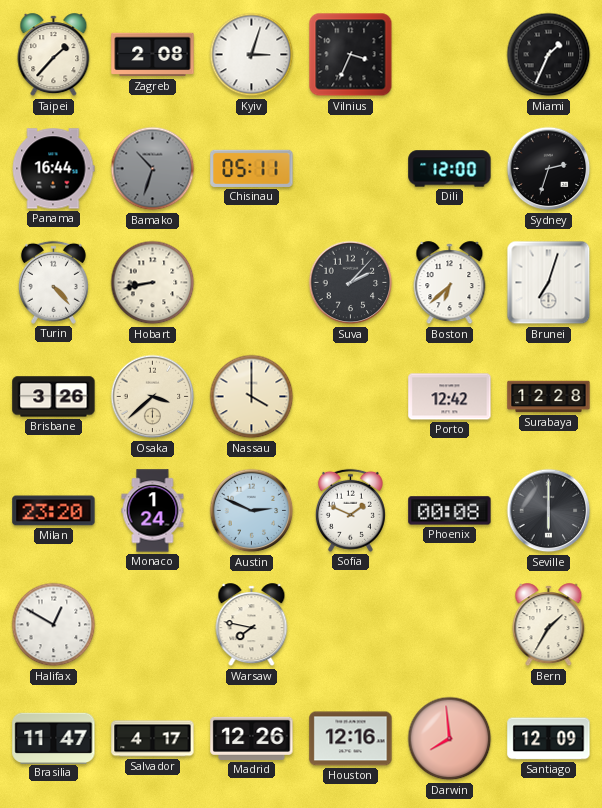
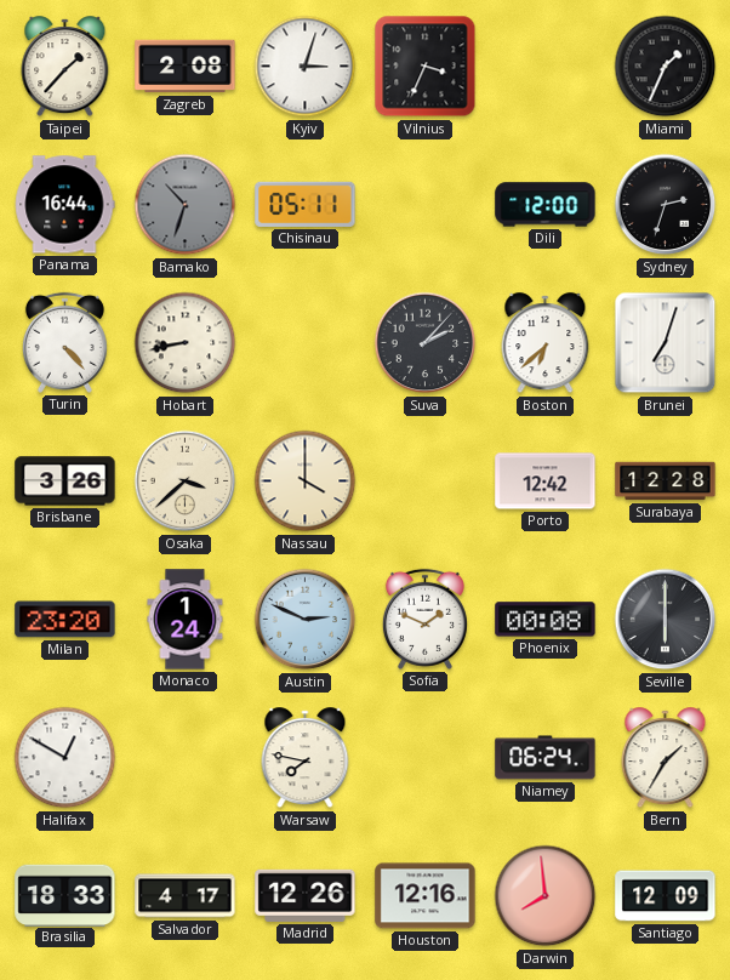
Niamey: none -> 06:24 (546, 758)
Brasilia: 11:47 -> 18:33 (65, 895)
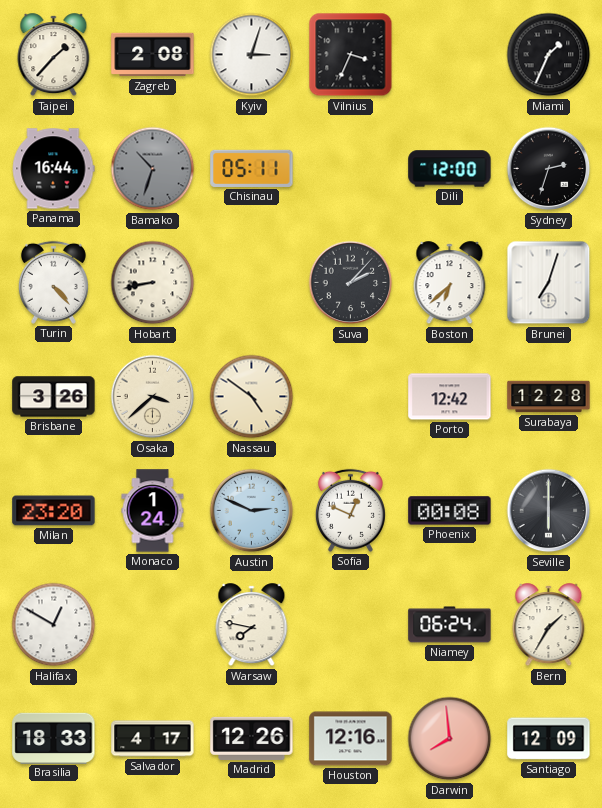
Nassau: 4:00 -> 4:51 (252, 397)
Sofia: 1:49 -> 12:49 (350, 510)
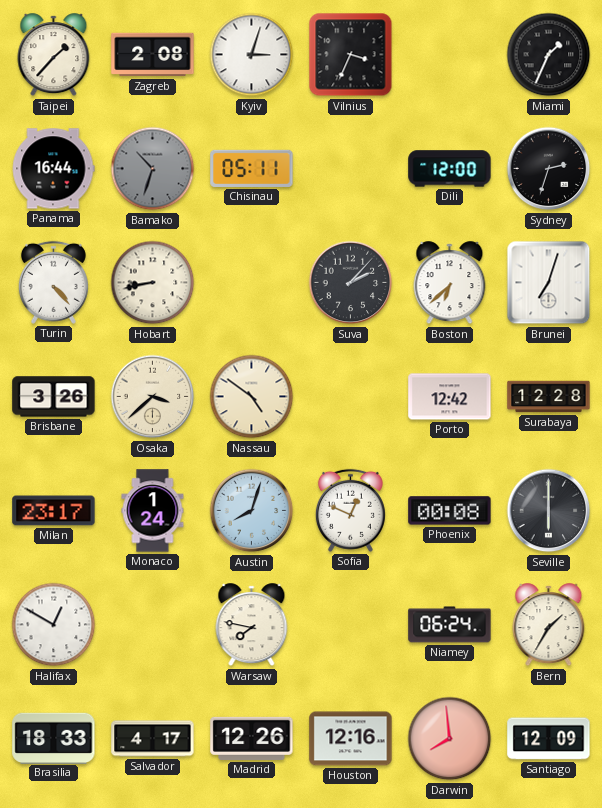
Milan: 23:20 -> 23:17 (54, 511)
Austin: 2:49 -> 8:03 (252, 511)
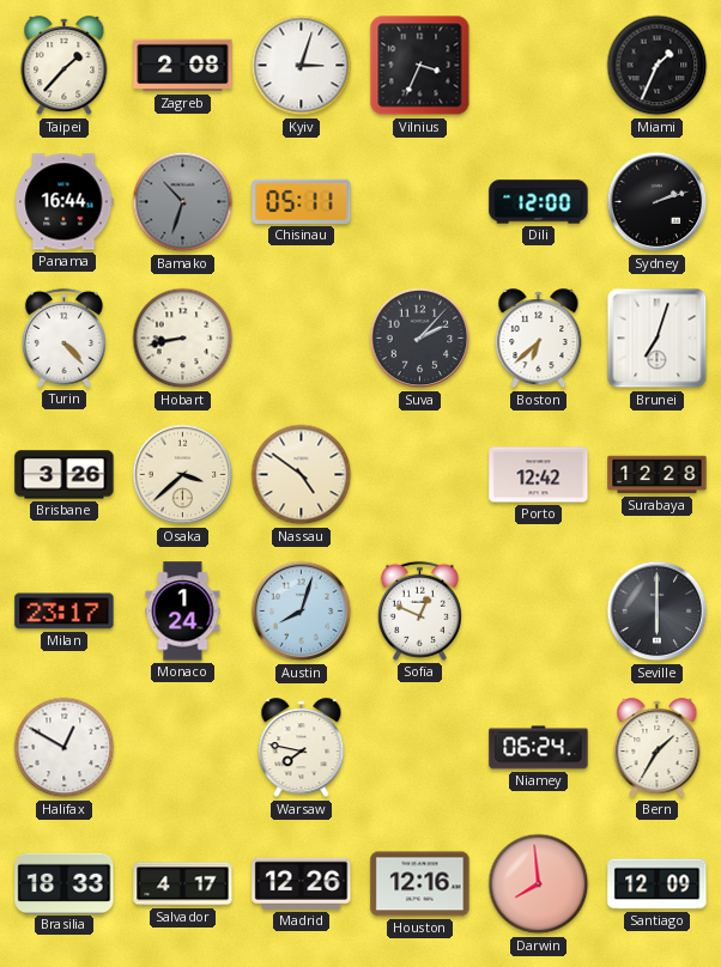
Sydney: 2:33 -> 2:12 (658, 202)
Phoenix: 00:08 -> none (450, 511)
